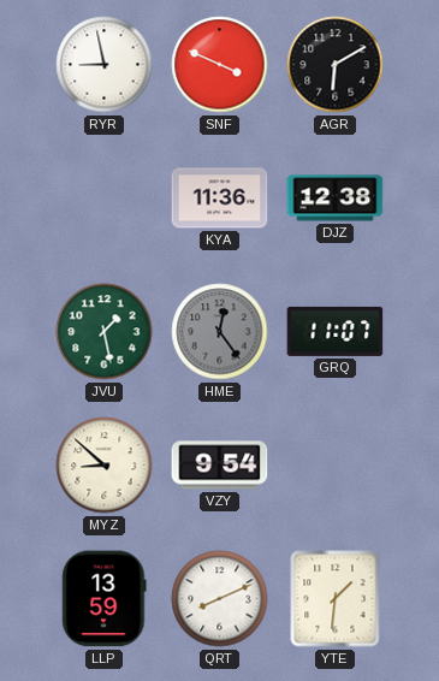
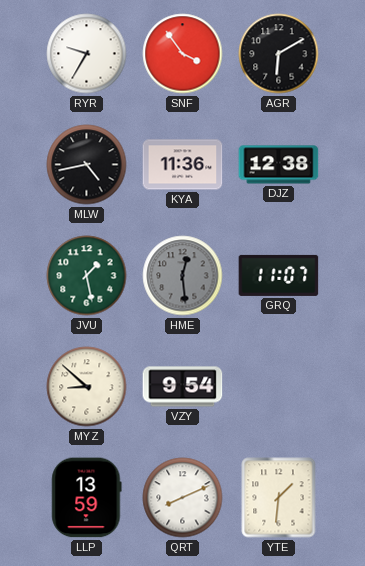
RYR: 8:58 -> 9:35 (87, 54)
SNF: 3:49 -> 3:54 (183, 54)
MLW: none -> 4:43 (87, 165)
HME: 12:24 -> 12:29 (183, 276)
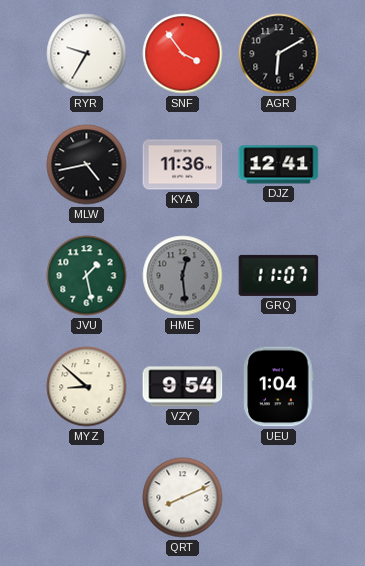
DJZ: 12:38 -> 12:41 (279, 165)
UEU: none -> 1:04 (279, 387)
LLP: 13:59 -> none (87, 498)
YTE: 1:31 -> none (279, 498)
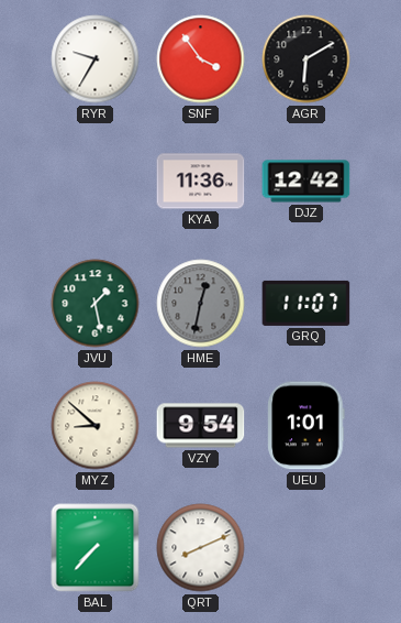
MLW: 4:43 -> none (87, 165)
DJZ: 12:41 -> 12:42 (307, 182)
HME: 12:29 -> 12:32 (201, 304)
UEU: 1:04 -> 1:01 (307, 426)
BAL: none -> 7:37 (96, 548)
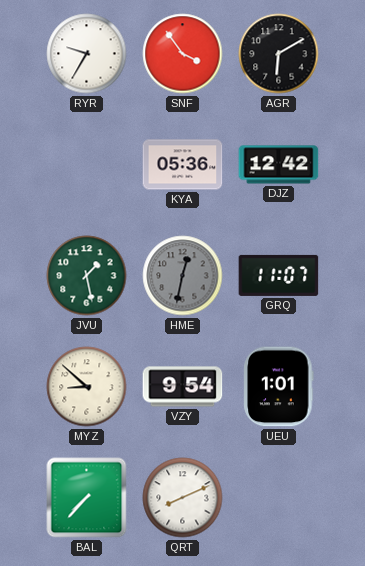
KYA: 11:36 -> 05:36 (183, 165)
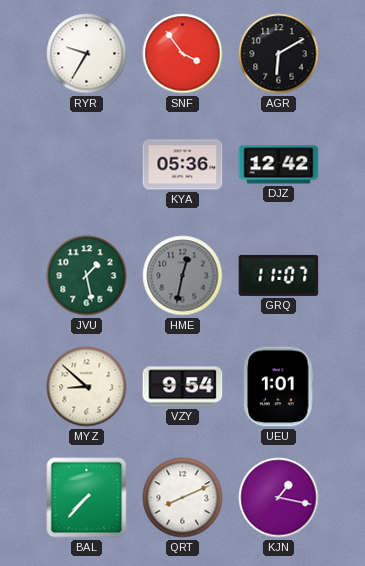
KJN: none -> 1:17 (279, 498)
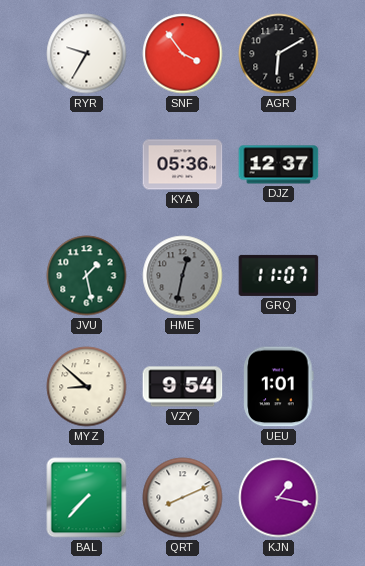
DJZ: 12:42 -> 12:37 (279, 165)
